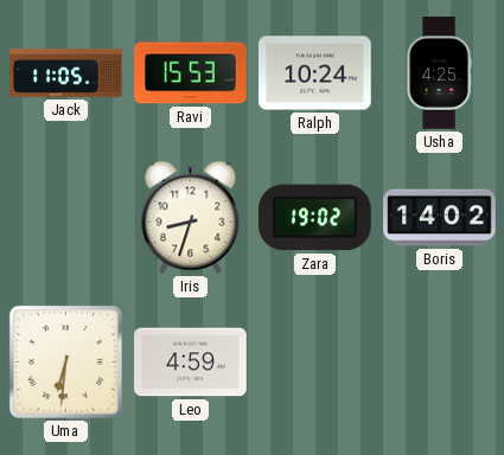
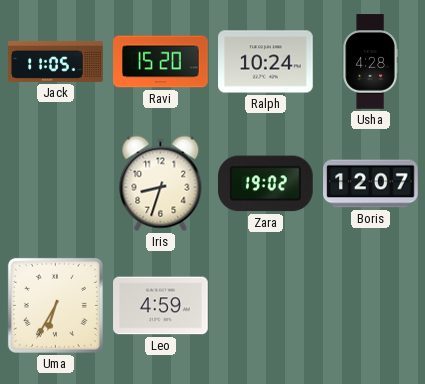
Ravi: 15:53 -> 15:20 (161, 62)
Usha: 4:25 -> 4:28 (370, 62)
Boris: 14:02 -> 12:07 (371, 184)
Uma: 6:31 -> 6:35 (55, 305)
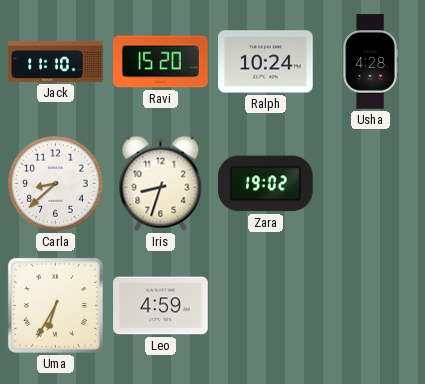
Jack: 11:05 -> 11:10 (56, 61)
Carla: none -> 8:38 (56, 184)
Boris: 12:07 -> none (371, 184)
